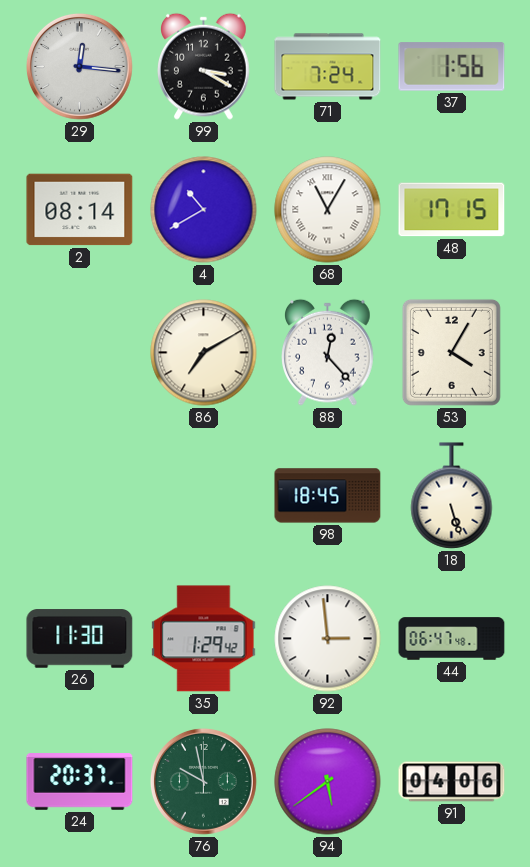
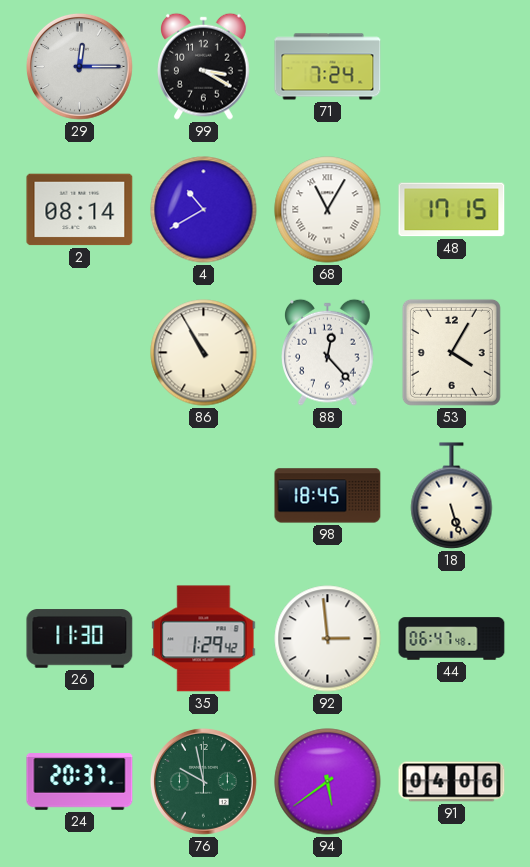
29: 12:16 -> 12:15 (80, 67)
37: 1:56 -> none (452, 67)
86: 7:10 -> 10:55 (204, 353)
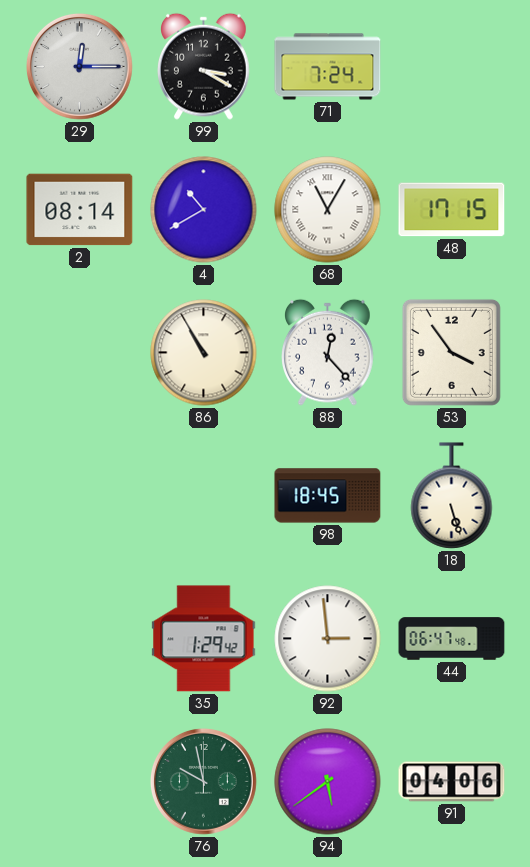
53: 4:05 -> 3:54 (451, 352)
26: 11:30 -> none (80, 639)
24: 20:37 -> none (80, 782)
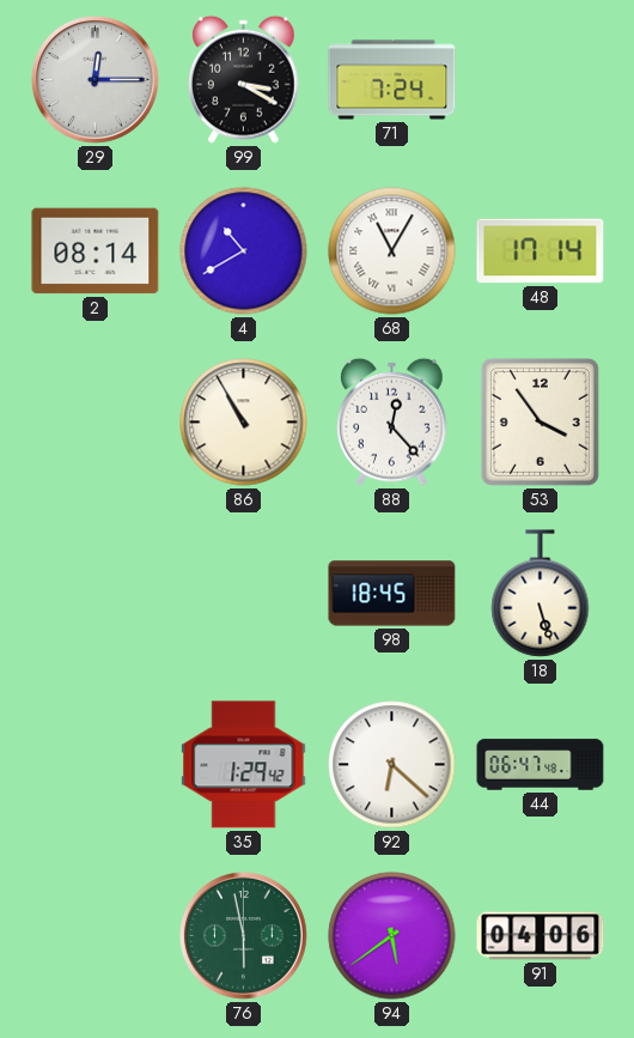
48: 17:15 -> 17:14 (541, 251)
92: 2:59 -> 6:22 (392, 765)
76: 9:58 -> 5:58 (244, 936)
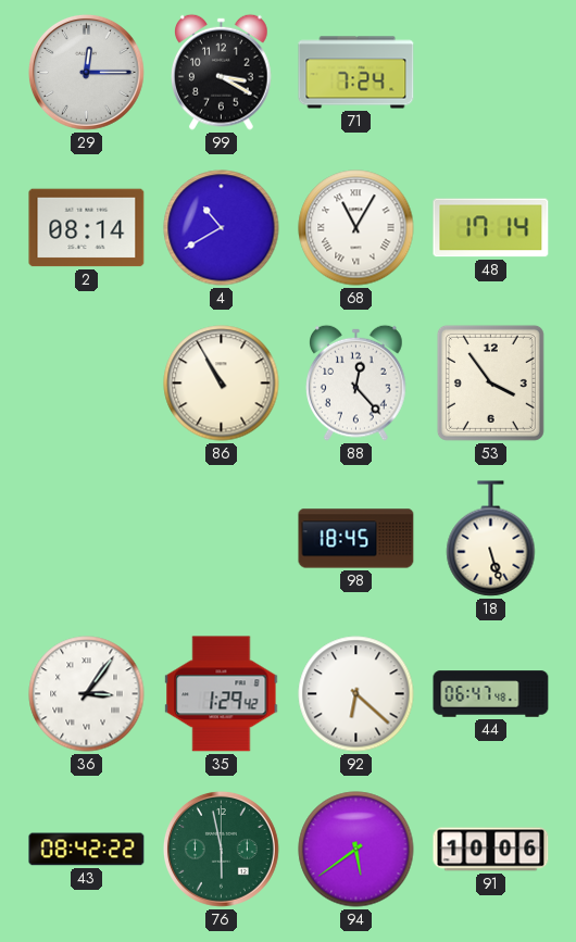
36: none -> 3:06 (87, 694)
43: none -> 08:42 (87, 850)
91: 04:06 -> 10:06 (491, 850)
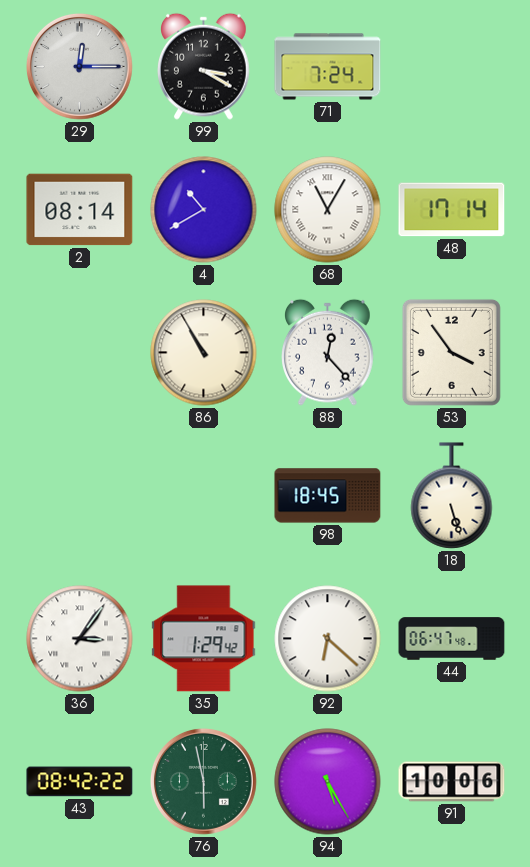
94: 5:39 -> 5:25 (328, 782)
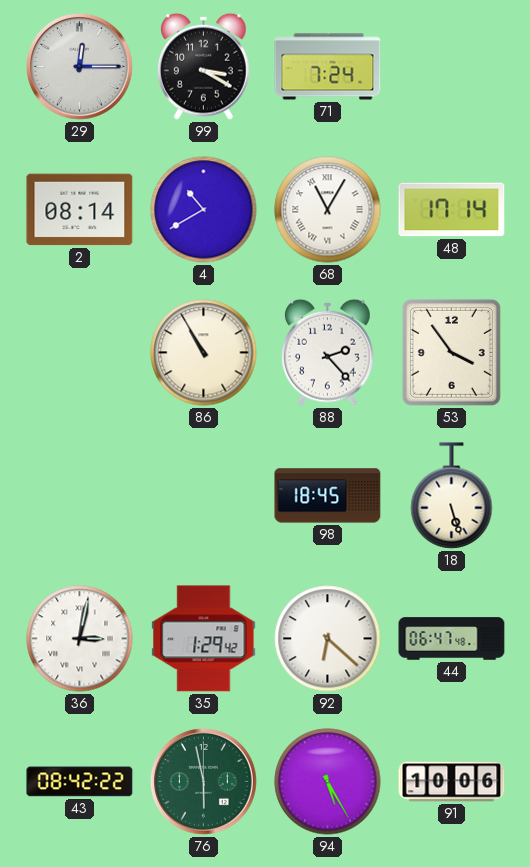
88: 12:23 -> 2:23 (328, 352)
36: 3:06 -> 3:02 (80, 639)
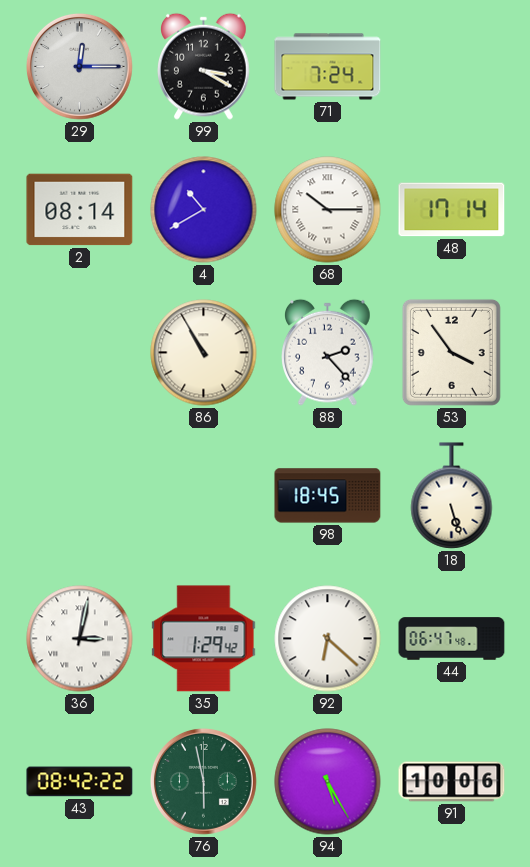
68: 11:05 -> 10:15 (328, 210)
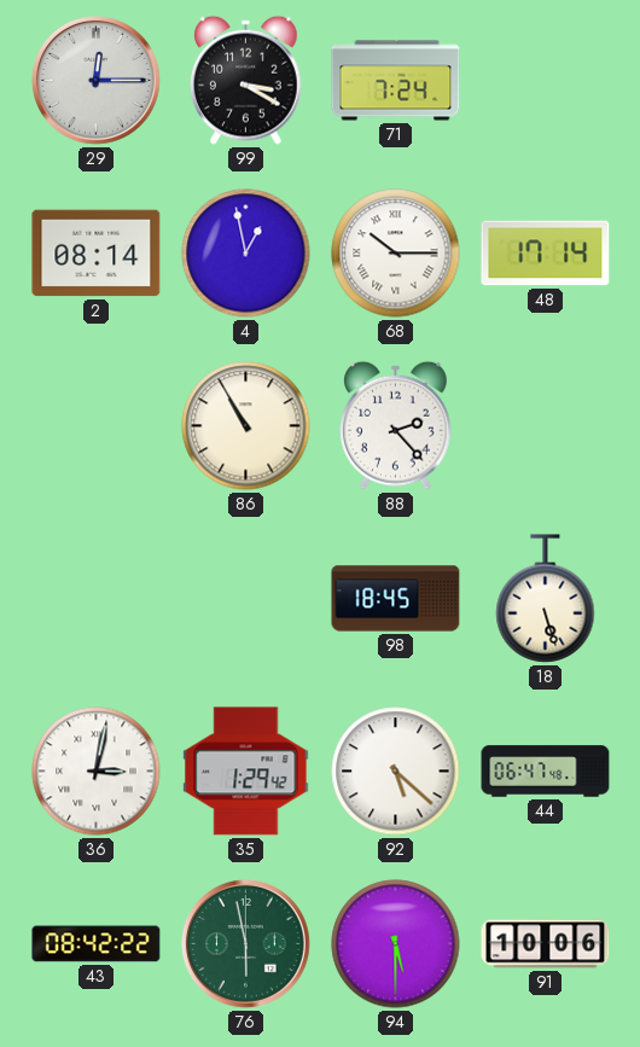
4: 10:40 -> 12:58 (246, 254)
53: 3:54 -> none (451, 352)
92: 6:22 -> 5:22 (396, 772)
94: 5:25 -> 5:30 (396, 944)
